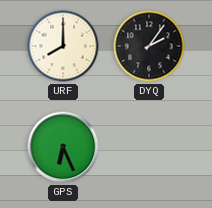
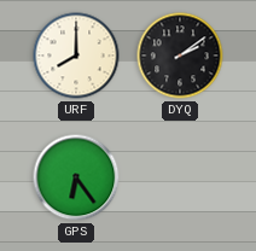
DYQ: 2:06 -> 2:09 (180, 56)
GPS: 6:26 -> 6:24 (76, 177)
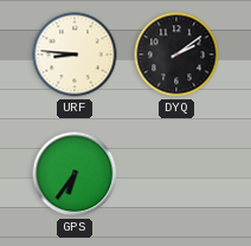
URF: 8:00 -> 8:46 (75, 54)
GPS: 6:24 -> 6:36 (75, 174)
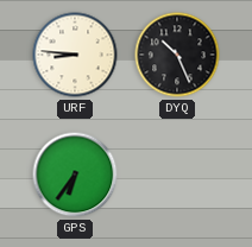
DYQ: 2:09 -> 10:26 (177, 55)
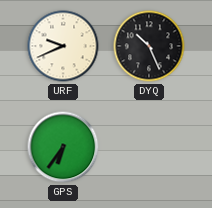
URF: 8:46 -> 9:41 (63, 46)
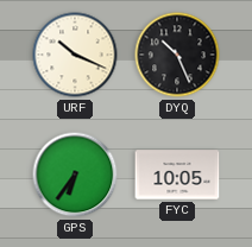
URF: 9:41 -> 10:19 (75, 55)
FYC: none -> 10:05 (177, 175)
